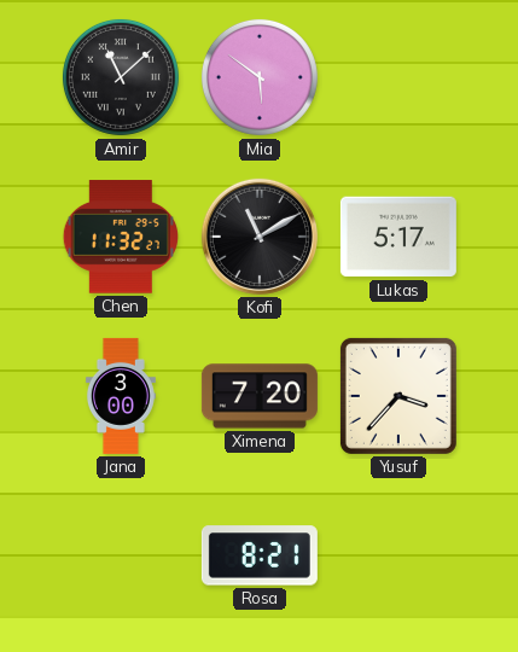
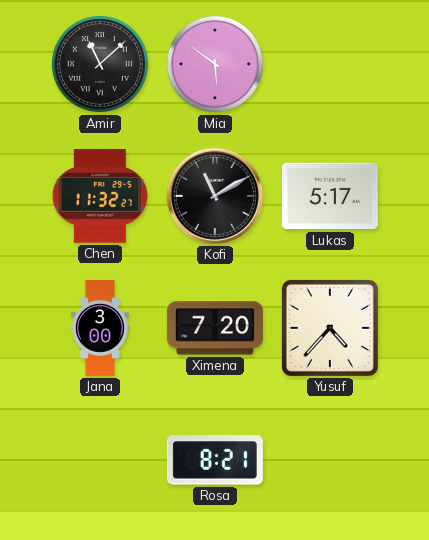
Yusuf: 3:37 -> 4:37 (330, 328)
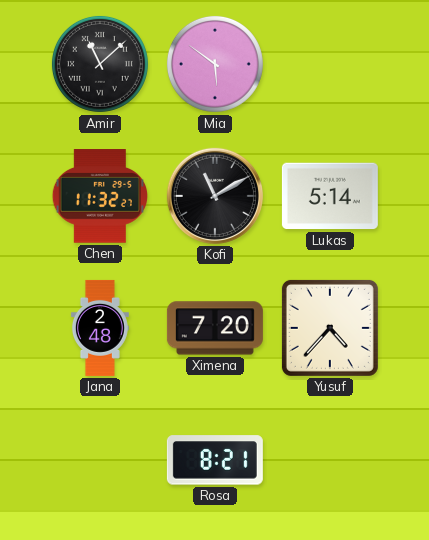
Lukas: 5:17 -> 5:14 (330, 196)
Jana: 3:00 -> 2:48 (100, 328)
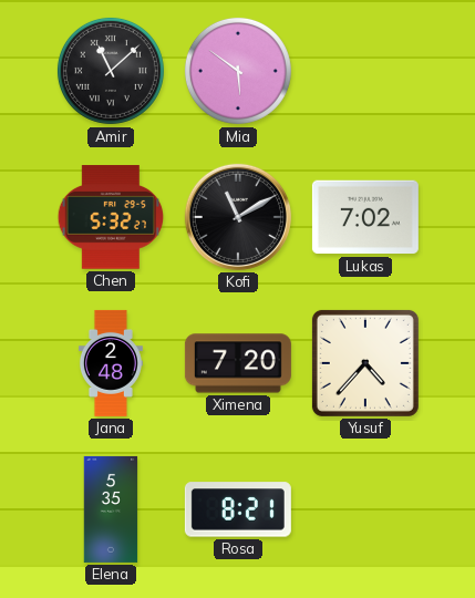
Chen: 11:32 -> 5:32 (110, 217)
Lukas: 5:14 -> 7:02 (365, 217)
Elena: none -> 5:35 (111, 509)
